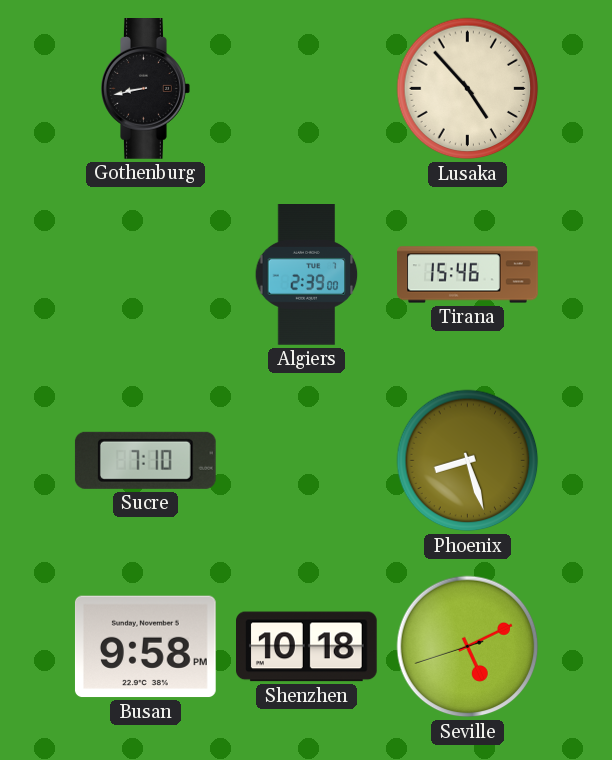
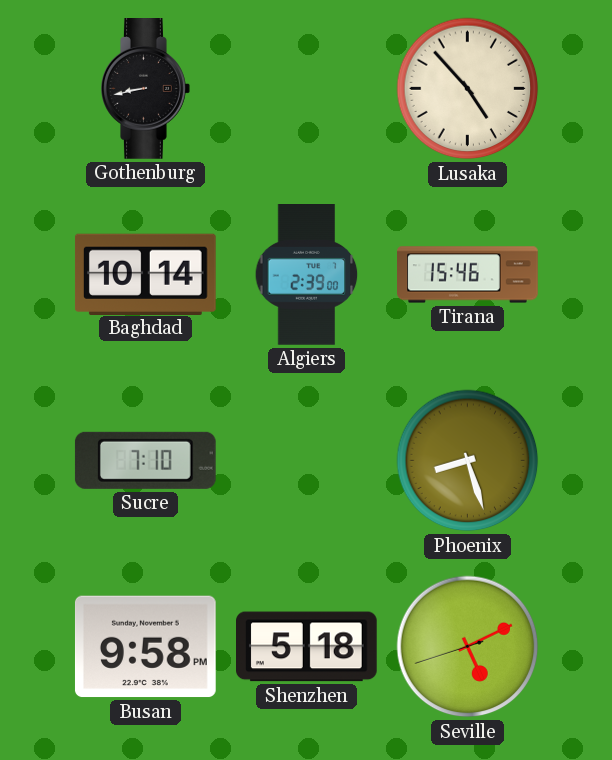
Baghdad: none -> 10:14 (145, 274)
Shenzhen: 10:18 -> 5:18 (307, 647)
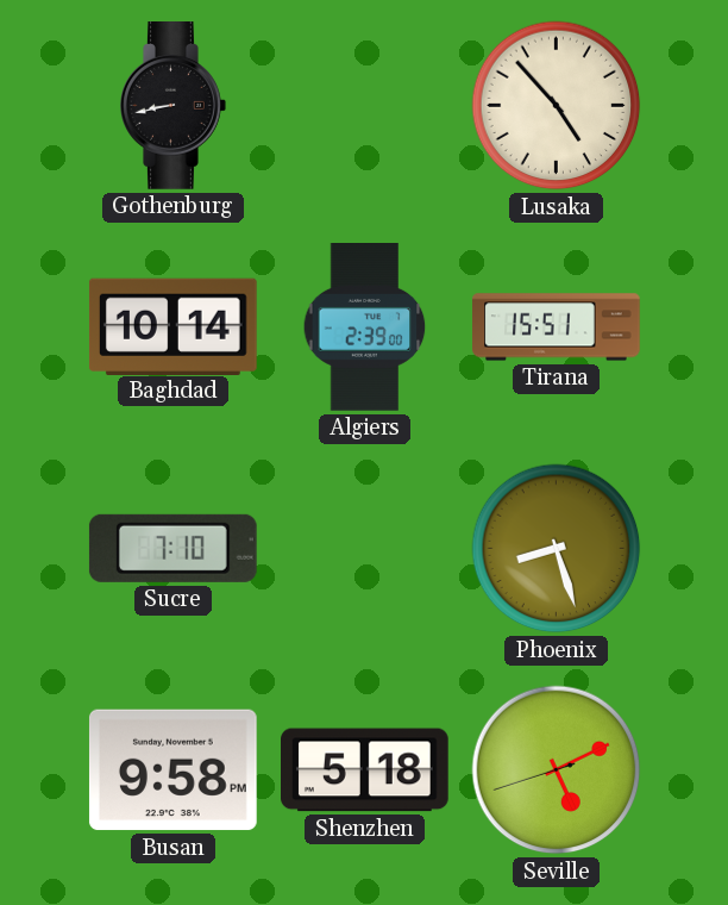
Tirana: 15:46 -> 15:51 (557, 327)
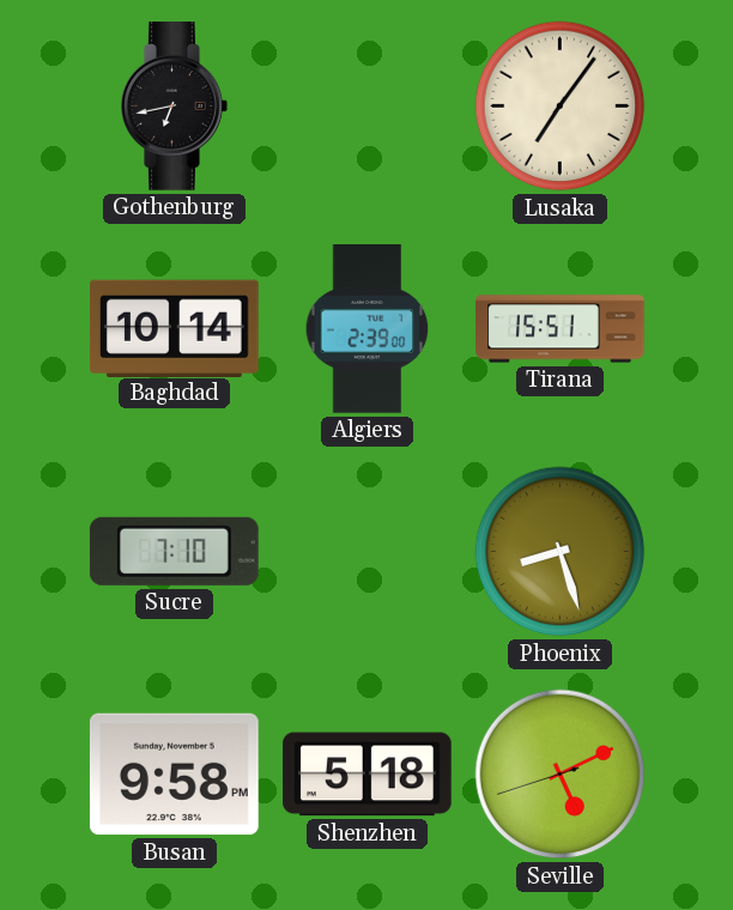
Gothenburg: 8:43 -> 6:43 (175, 107)
Lusaka: 4:53 -> 7:06 (561, 107)
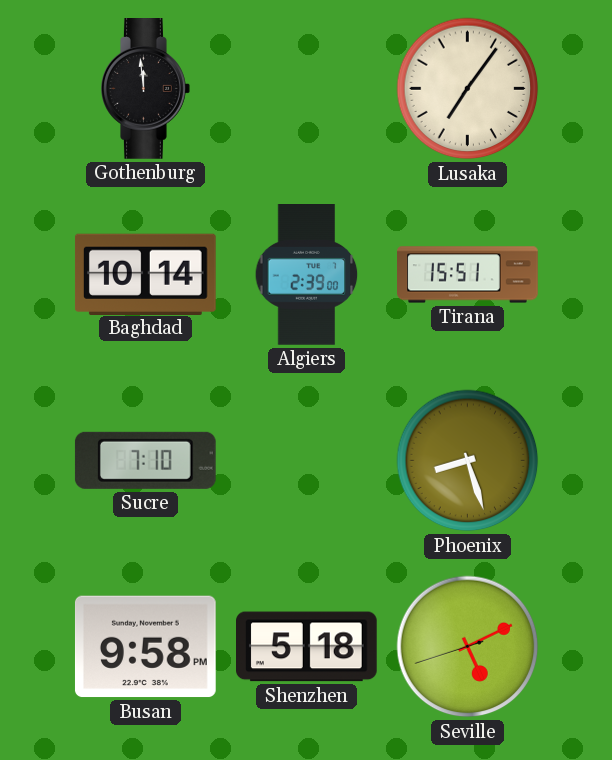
Gothenburg: 6:43 -> 11:59 (146, 89)
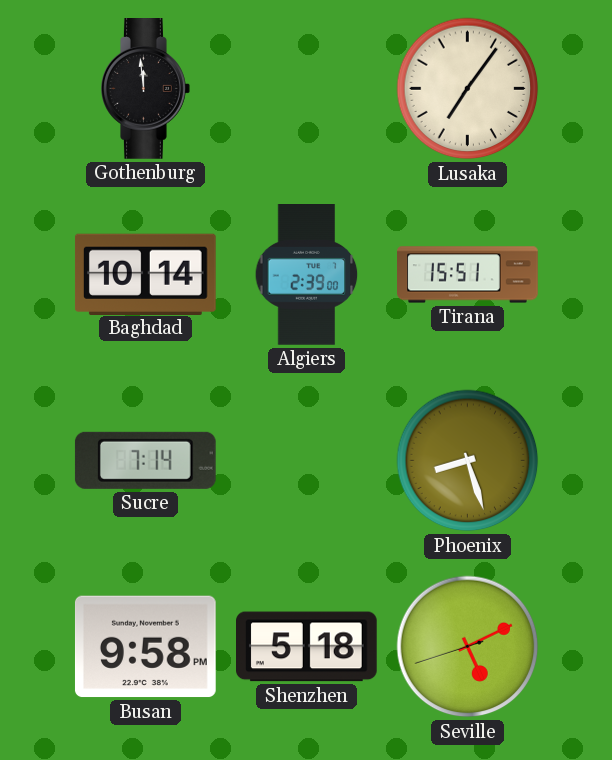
Sucre: 7:10 -> 7:14 (145, 460)
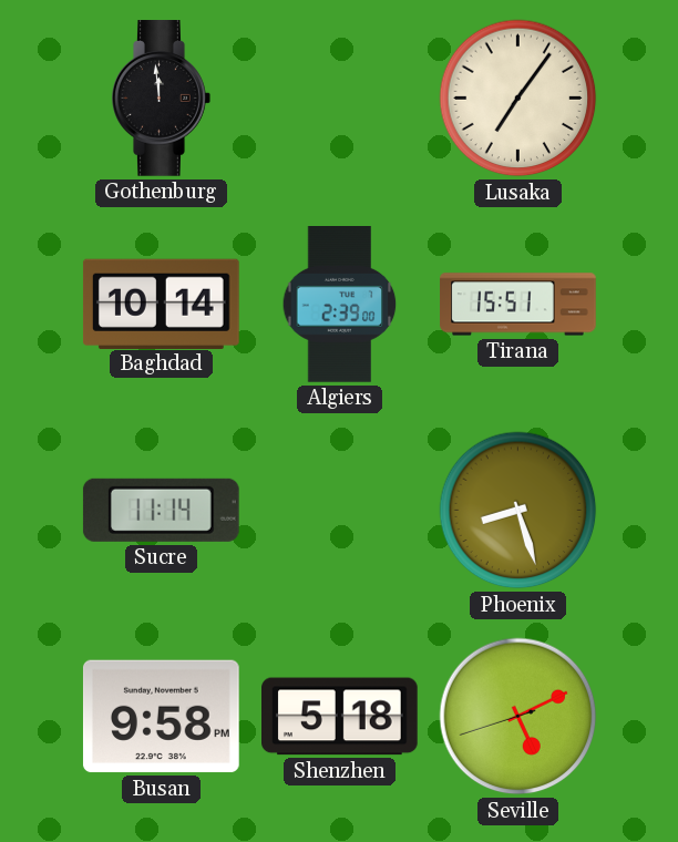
Sucre: 7:14 -> 11:14 (161, 510)
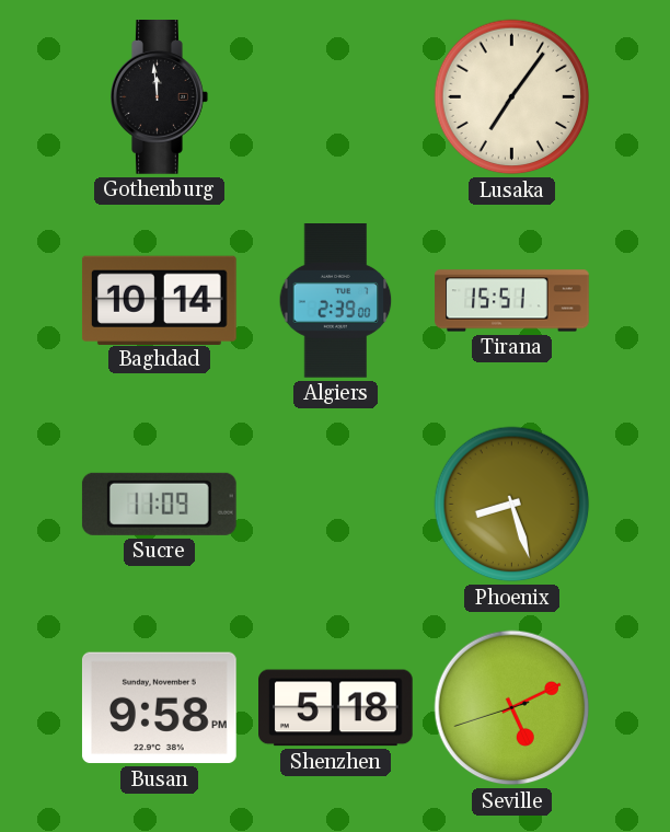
Sucre: 11:14 -> 11:09 (159, 504)
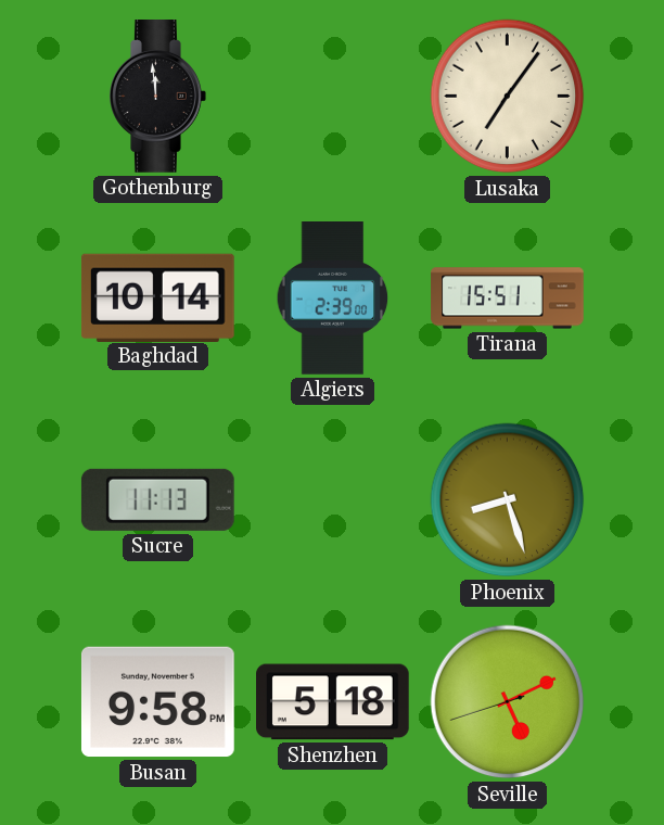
Sucre: 11:09 -> 11:13 (157, 499)
